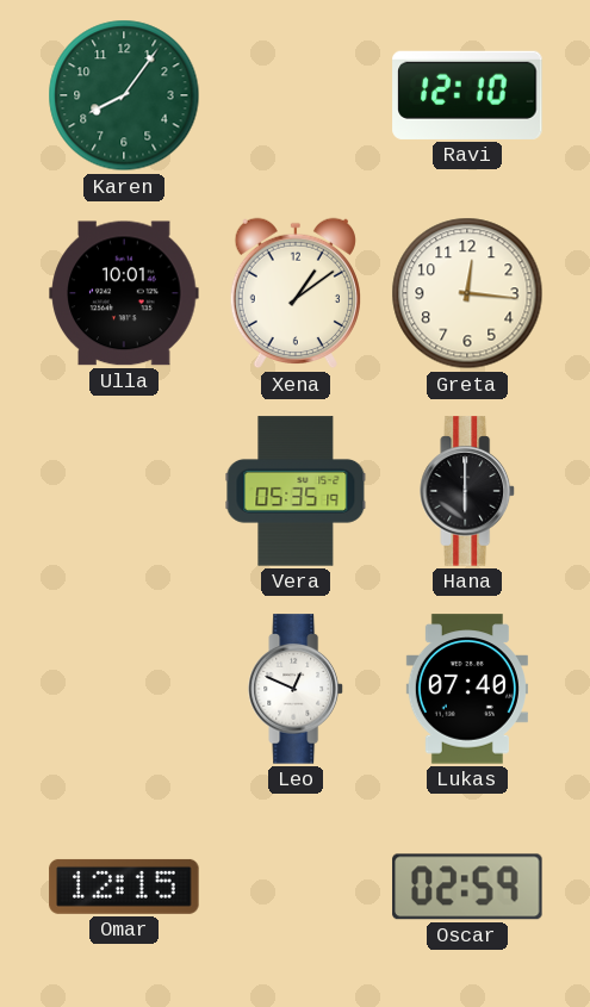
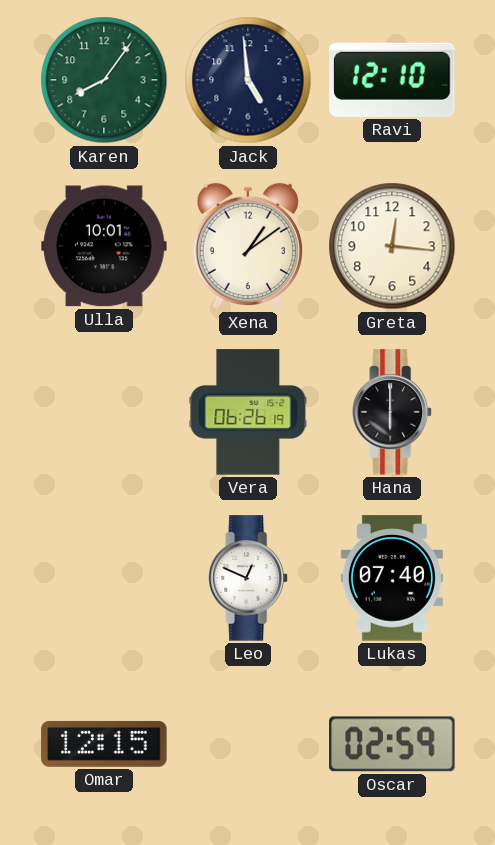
Jack: none -> 4:59 (248, 80)
Vera: 05:35 -> 06:26 (248, 412)
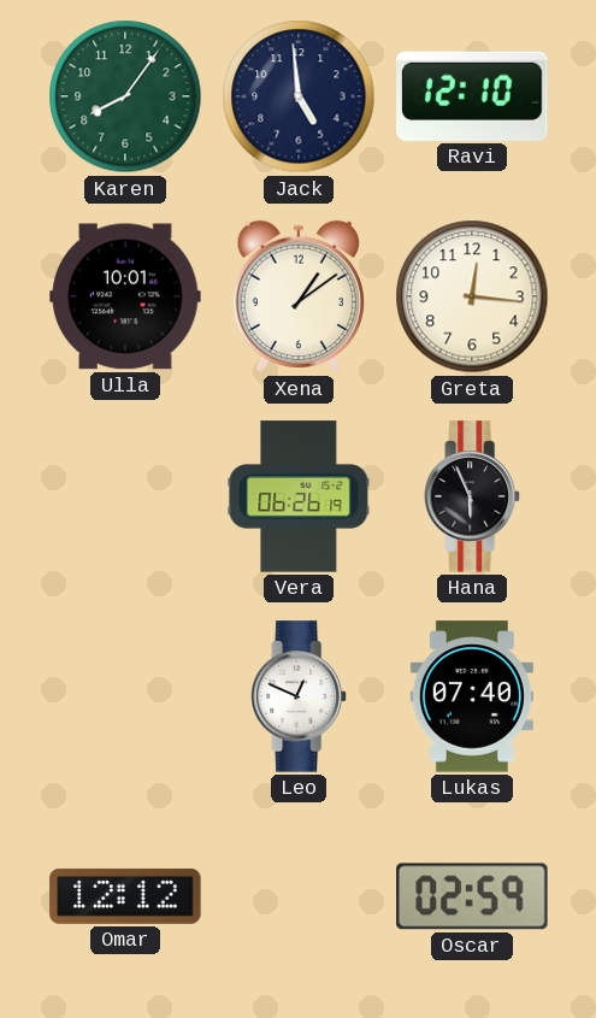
Hana: 6:00 -> 5:56 (472, 496)
Omar: 12:15 -> 12:12 (125, 896)
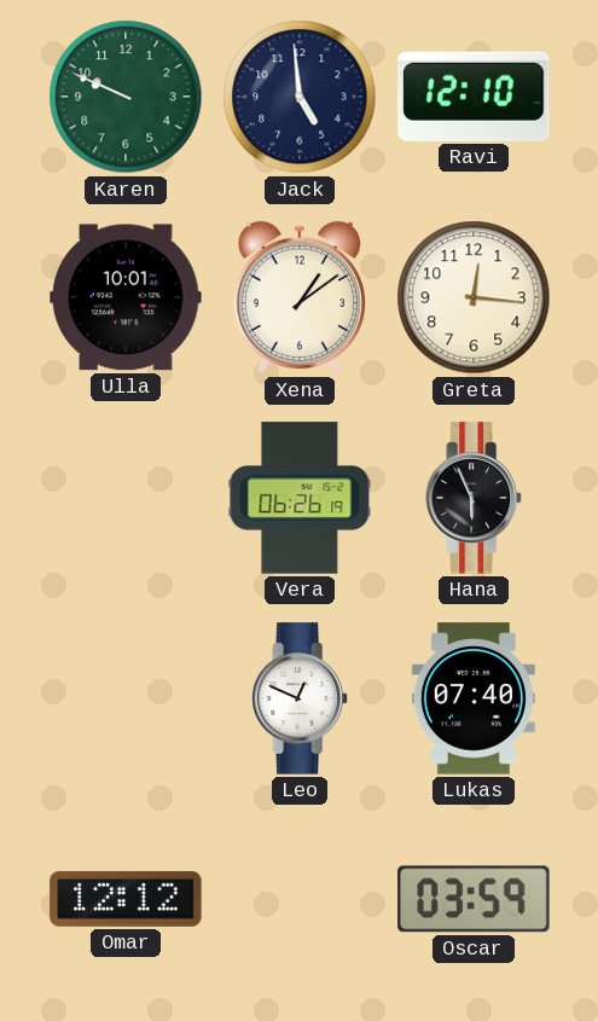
Karen: 8:06 -> 9:49 (126, 97)
Oscar: 02:59 -> 03:59 (474, 899)
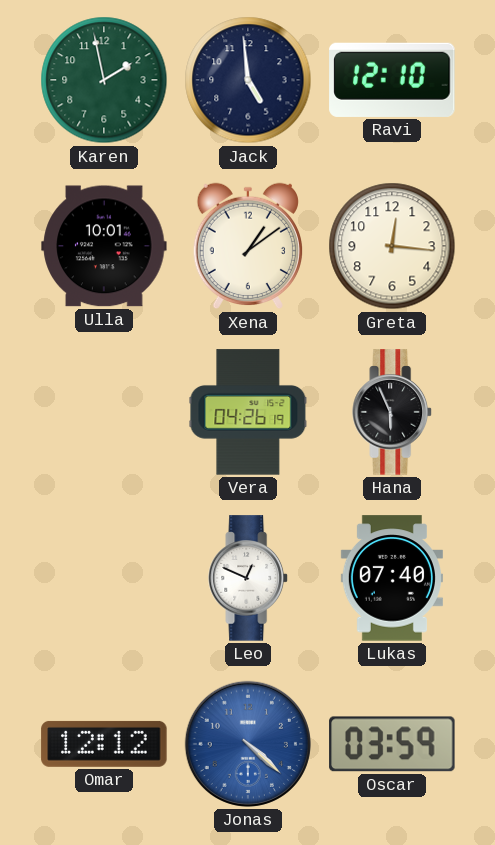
Karen: 9:49 -> 1:58 (104, 80)
Vera: 06:26 -> 04:26 (248, 412)
Jonas: none -> 4:22 (248, 744)
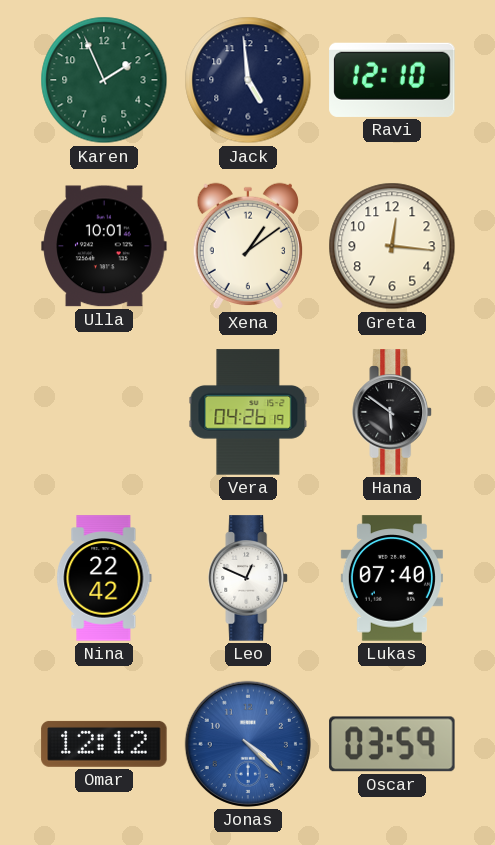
Karen: 1:58 -> 1:56 (104, 80)
Hana: 5:56 -> 5:51 (392, 412)
Nina: none -> 22:42 (104, 578)
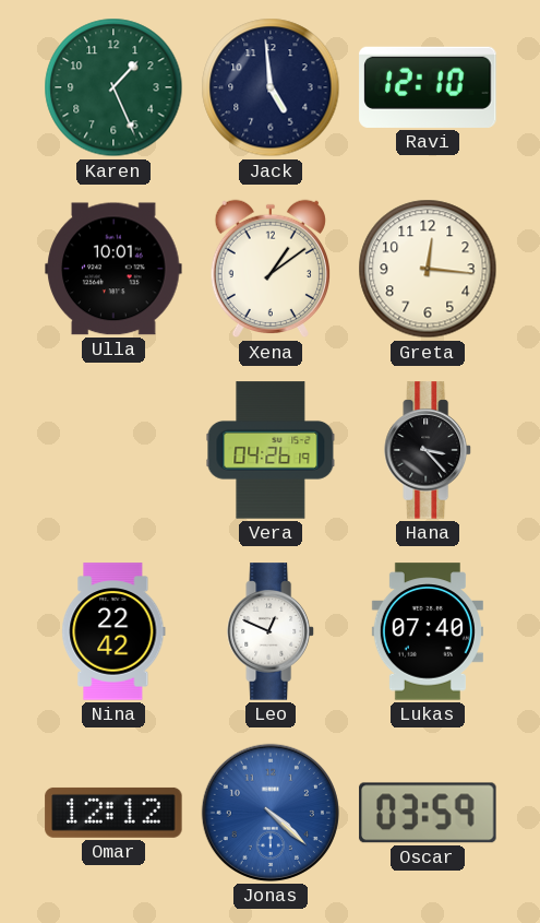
Karen: 1:56 -> 1:26 (113, 87)
Hana: 5:51 -> 3:23 (428, 450)
